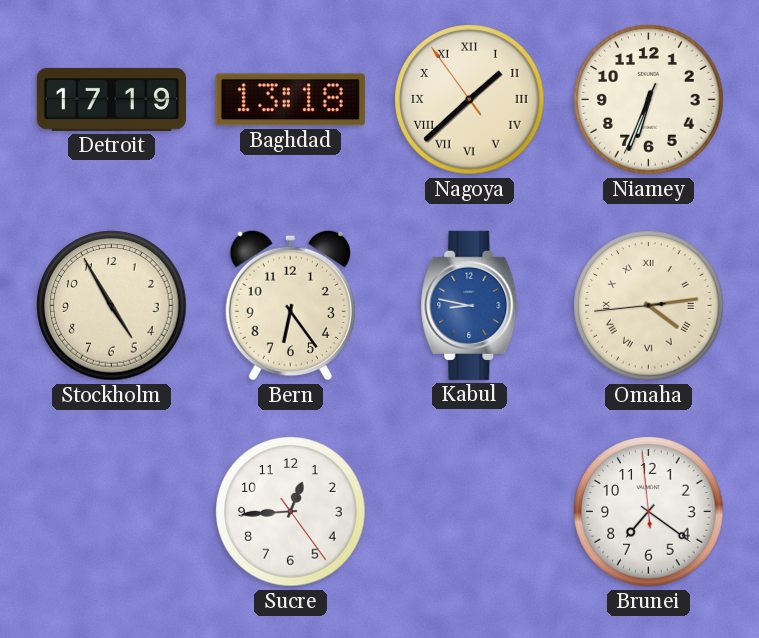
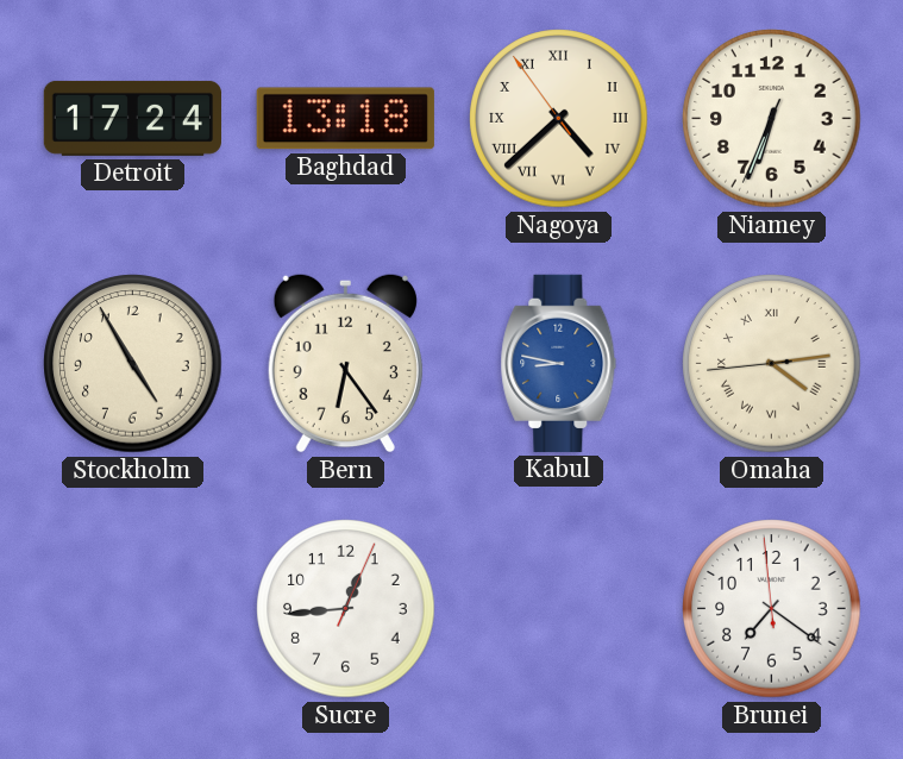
Detroit: 17:19 -> 17:24 (132, 118)
Nagoya: 1:37 -> 4:37 (559, 119)
Sucre: 12:44:24 -> 12:44:04 (346, 609)
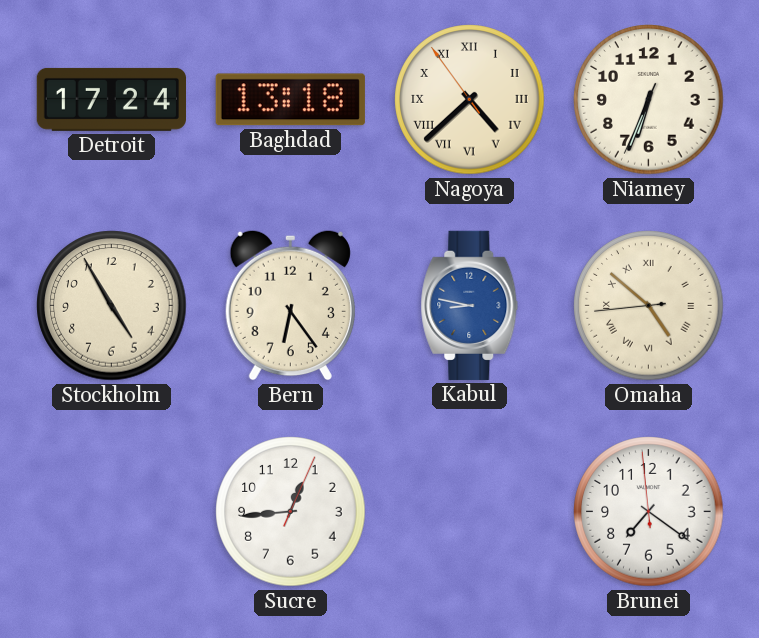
Omaha: 4:13 -> 4:51 (649, 306)
